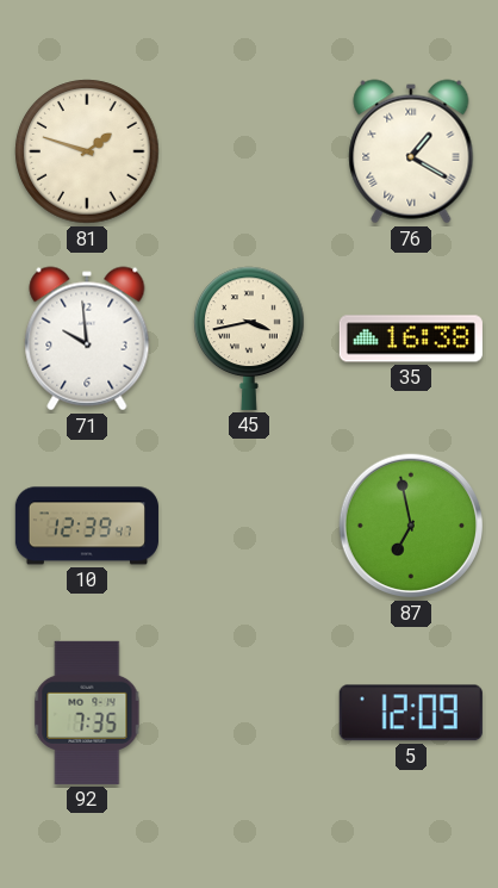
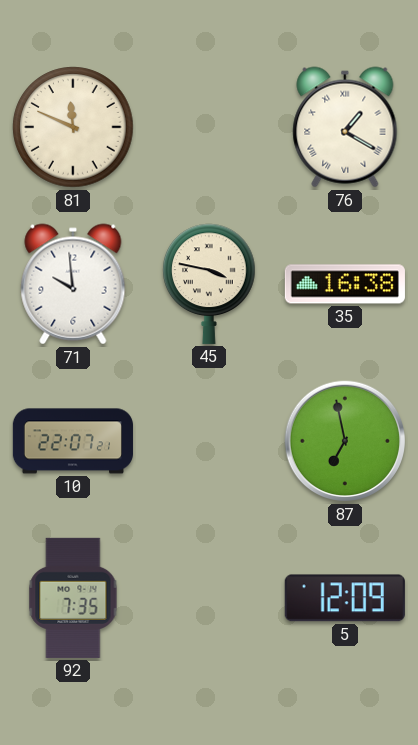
81: 1:48 -> 11:49 (73, 127)
45: 3:43 -> 3:47 (209, 284)
10: 12:39 -> 22:07 (73, 441)
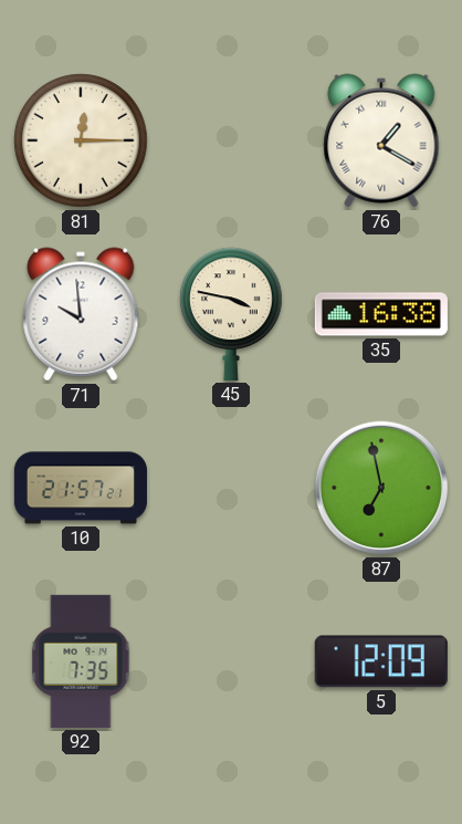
81: 11:49 -> 12:15 (81, 140)
10: 22:07 -> 21:57 (81, 488)
